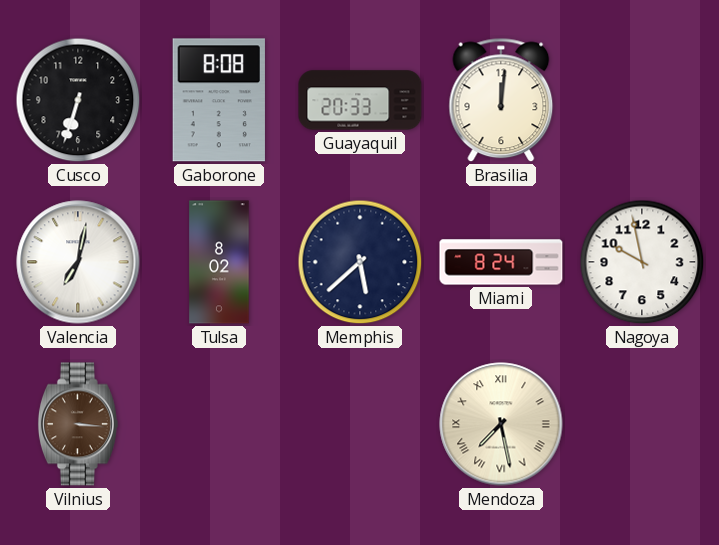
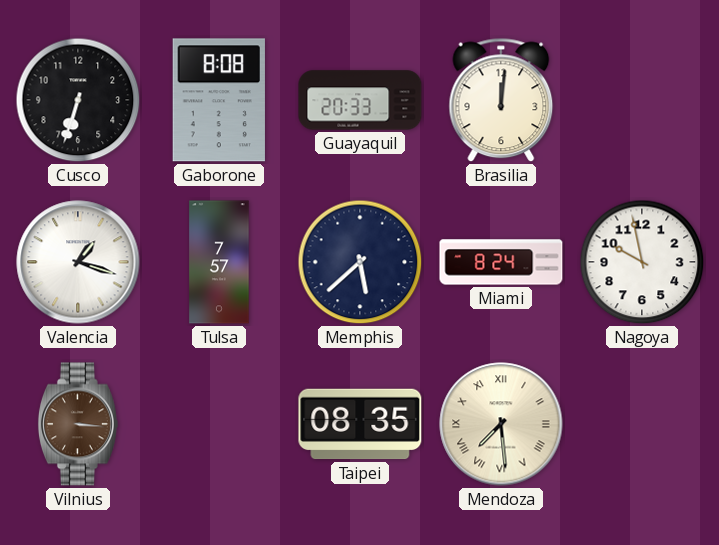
Valencia: 7:02 -> 1:18 (78, 262)
Tulsa: 8:02 -> 7:57 (219, 262)
Taipei: none -> 08:35 (360, 424)
Mendoza: 7:28 -> 7:29 (501, 424)
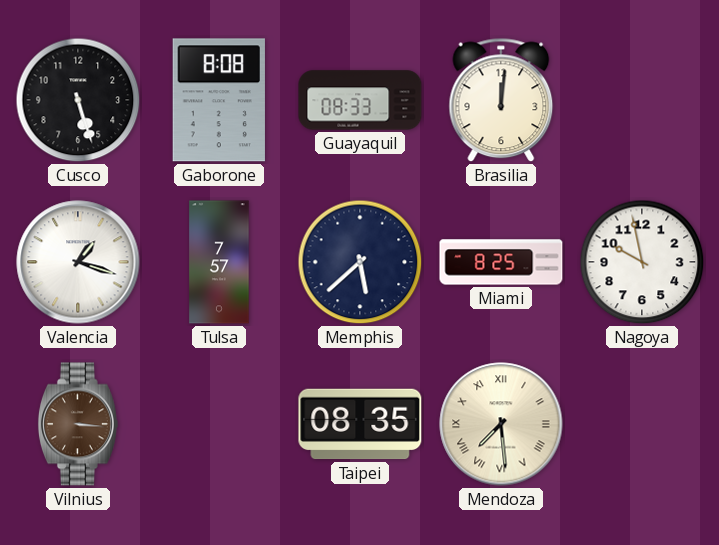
Cusco: 6:33 -> 5:27 (78, 100)
Guayaquil: 20:33 -> 08:33 (360, 100)
Miami: 8:24 -> 8:25 (501, 262)
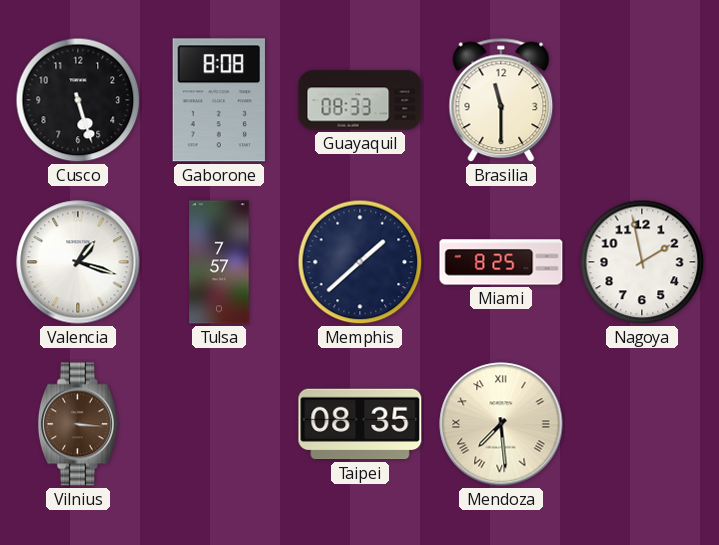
Brasilia: 12:01 -> 11:30 (501, 100)
Memphis: 5:38 -> 1:38 (360, 262)
Nagoya: 9:58 -> 1:58 (642, 262)
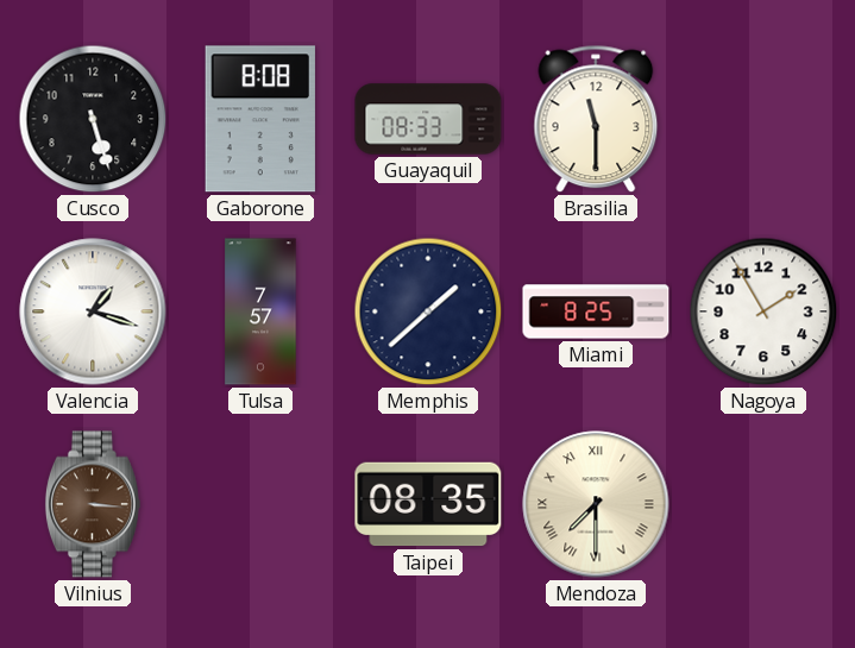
Nagoya: 1:58 -> 1:55 (763, 312)
Mendoza: 7:29 -> 7:30 (596, 504)
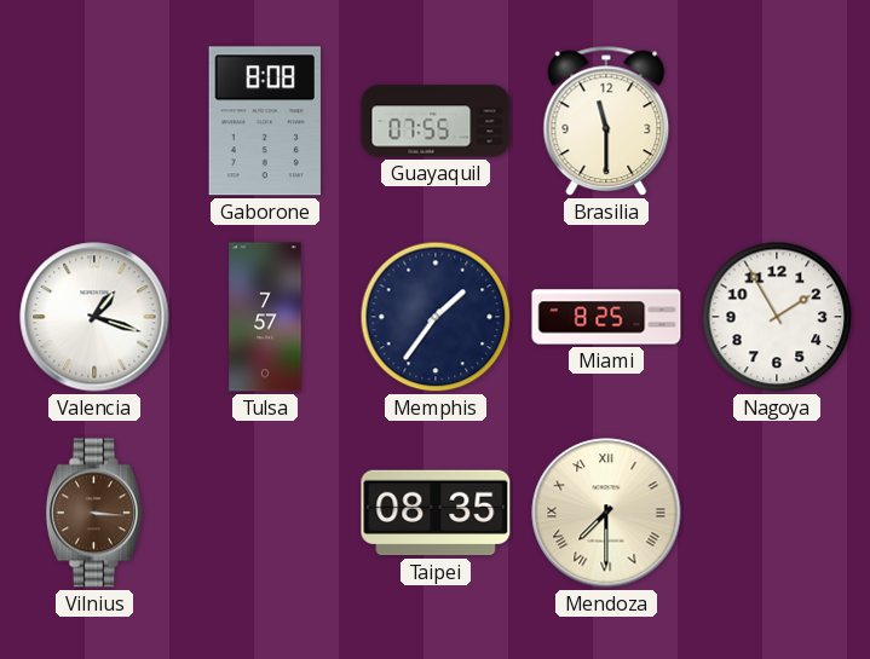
Cusco: 5:27 -> none (93, 119)
Guayaquil: 08:33 -> 07:55 (436, 121)
Memphis: 1:38 -> 1:36 (436, 317)
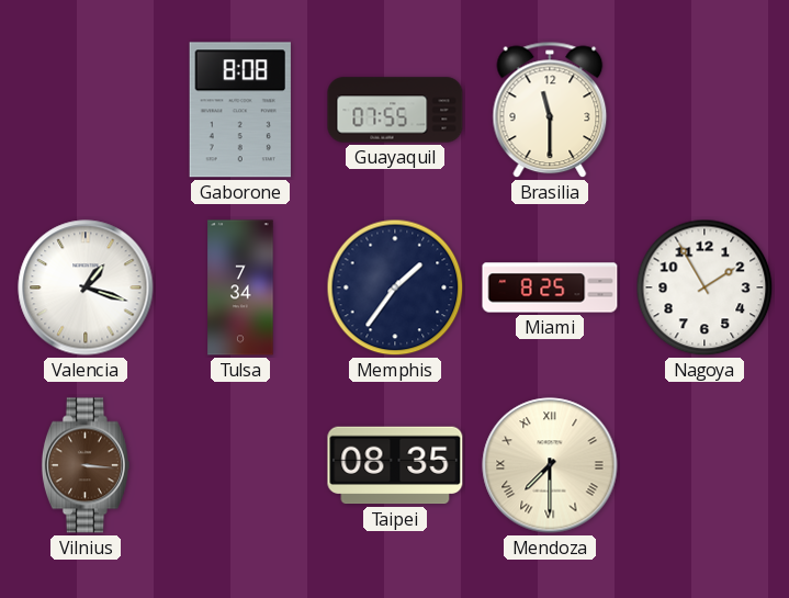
Tulsa: 7:57 -> 7:34 (240, 287)
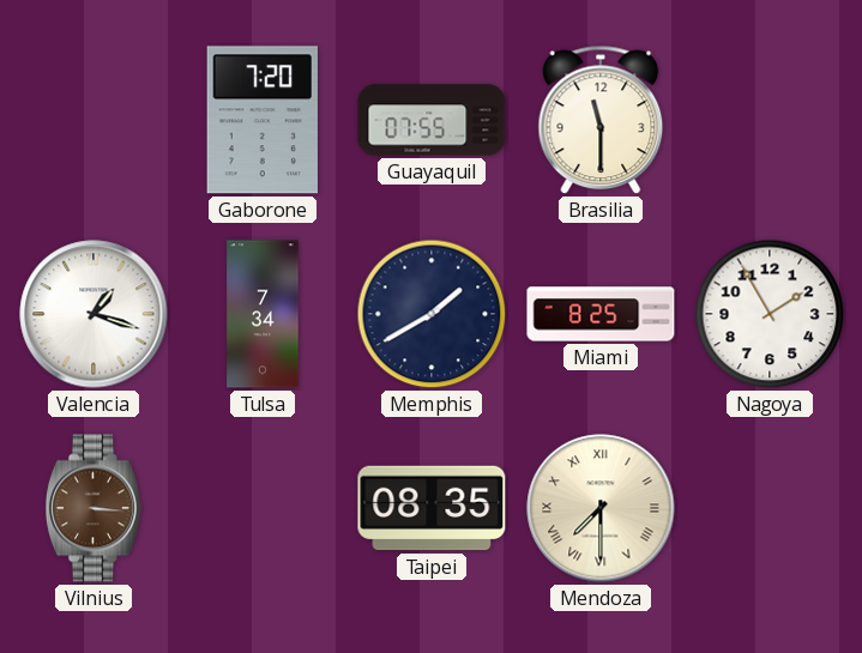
Gaborone: 8:08 -> 7:20 (263, 120)
Memphis: 1:36 -> 1:40 (432, 314)
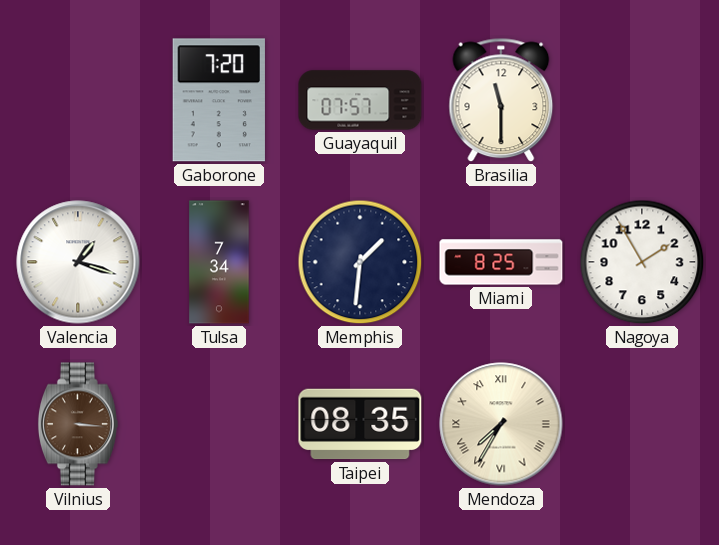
Guayaquil: 07:55 -> 07:57 (360, 100)
Memphis: 1:40 -> 1:31 (360, 262)
Mendoza: 7:30 -> 7:35 (501, 424)
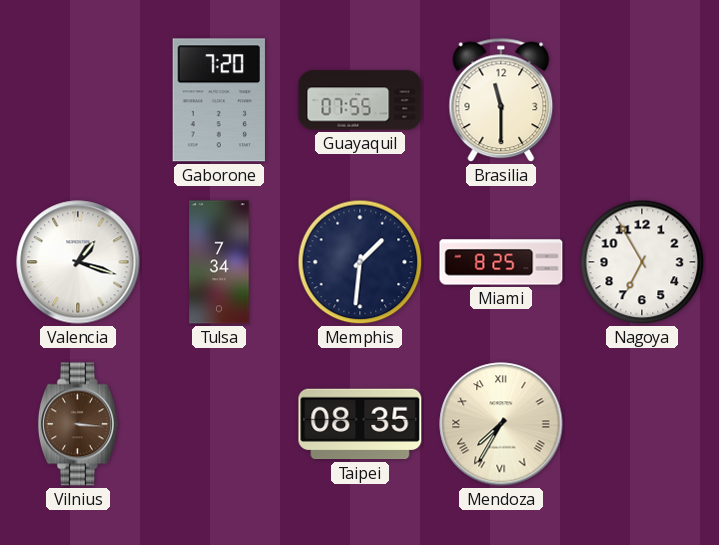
Guayaquil: 07:57 -> 07:55 (360, 100)
Nagoya: 1:55 -> 6:55 (642, 262)
